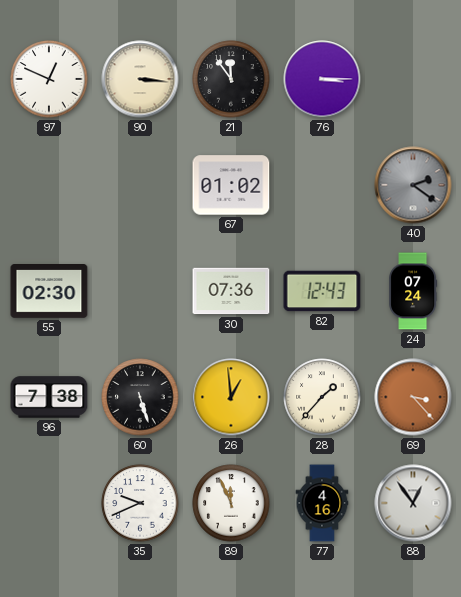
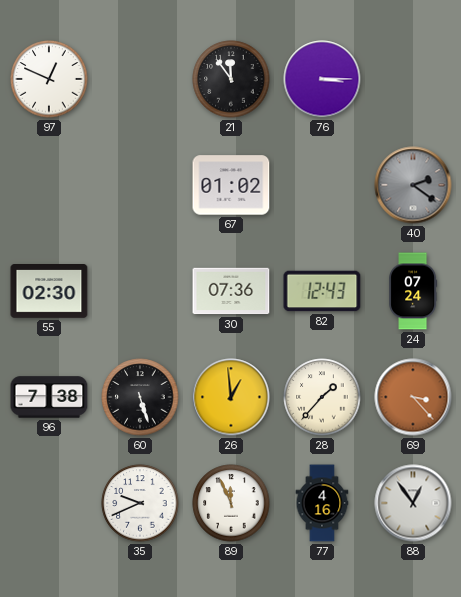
90: 3:16 -> none (140, 79)
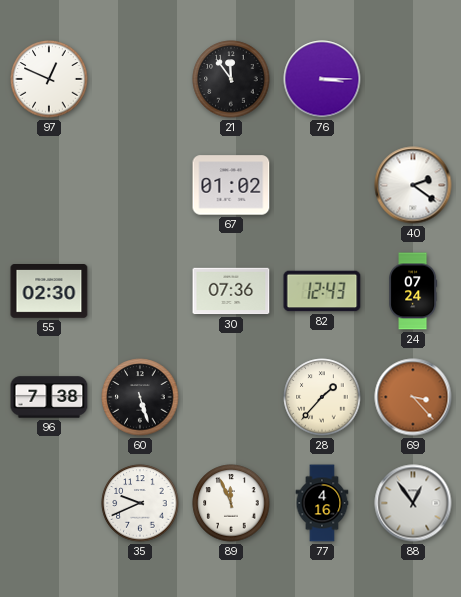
40 dial: grey -> white (413, 185)
26: 12:59 -> none (231, 397)
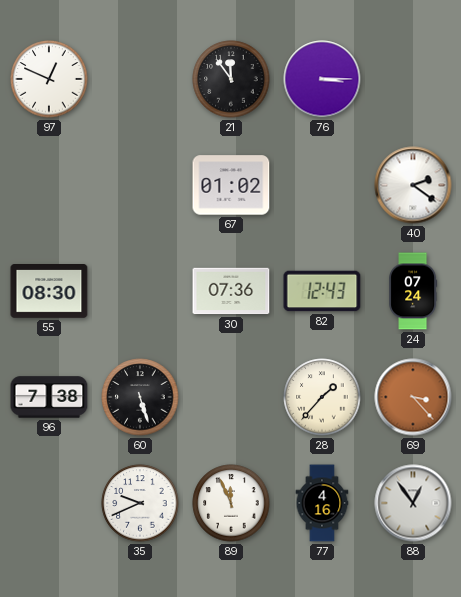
55: 02:30 -> 08:30 (49, 292)
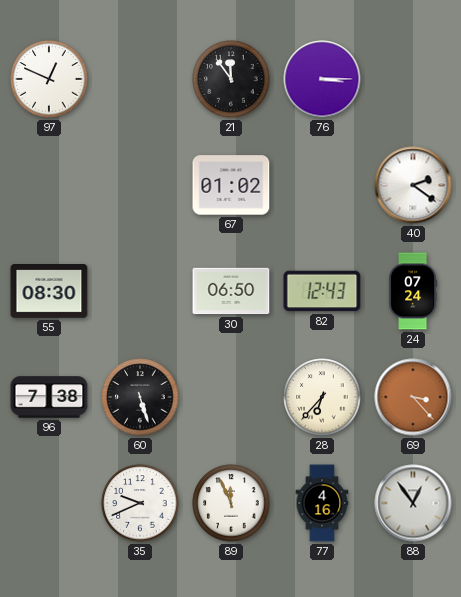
30: 07:36 -> 06:50 (231, 291)
28: 1:37 -> 6:37 (322, 397)
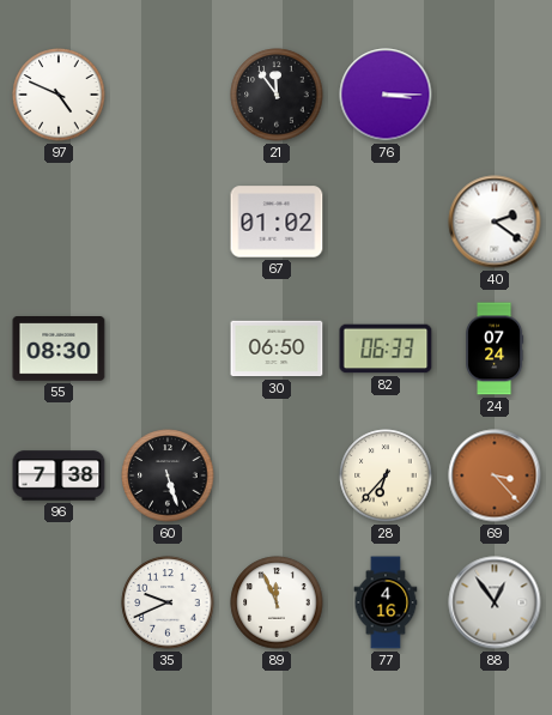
97: 12:49 -> 4:49 (59, 95)
82: 12:43 -> 06:33 (386, 349)
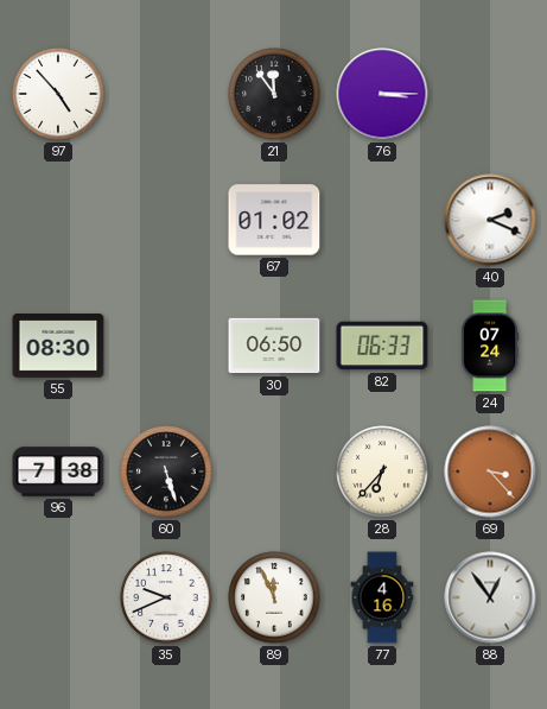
97: 4:49 -> 4:53 (58, 94)
40: 2:21 -> 2:19 (490, 220)
